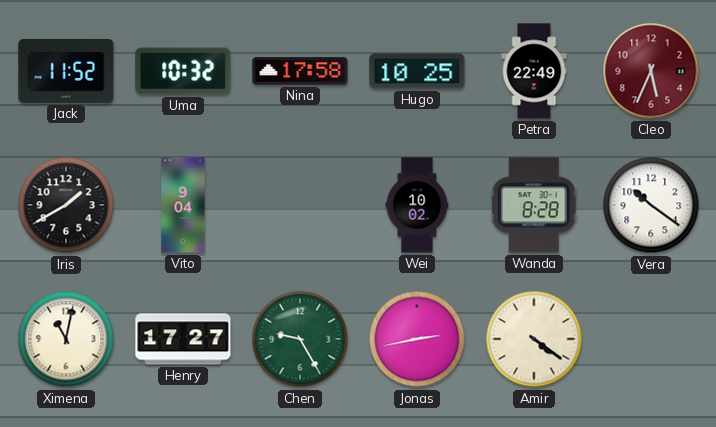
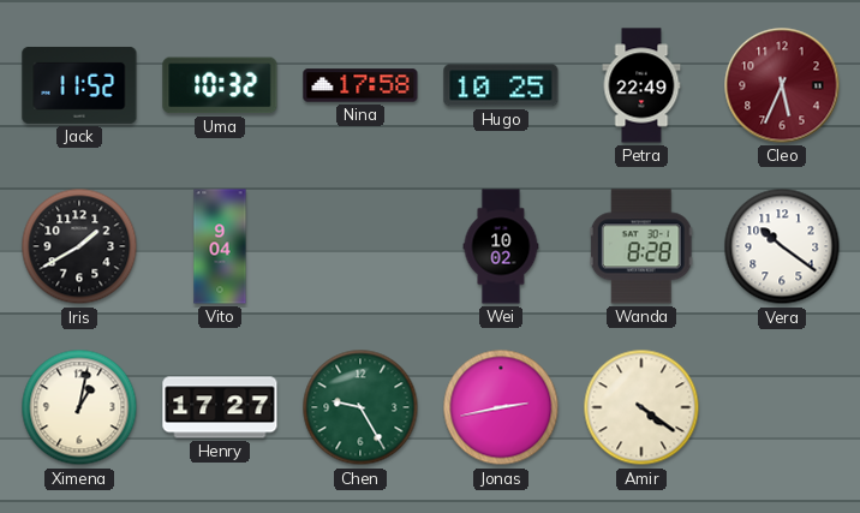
Ximena: 11:02 -> 1:02 (79, 407)
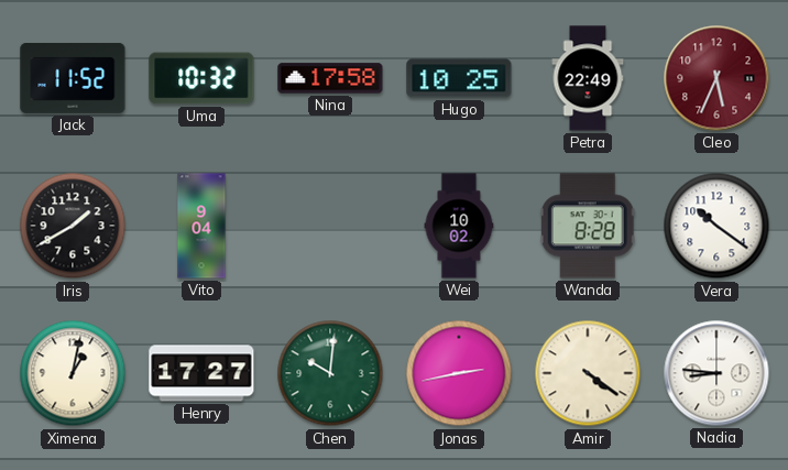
Chen: 9:25 -> 10:01 (330, 373)
Nadia: none -> 8:46 (716, 373)
